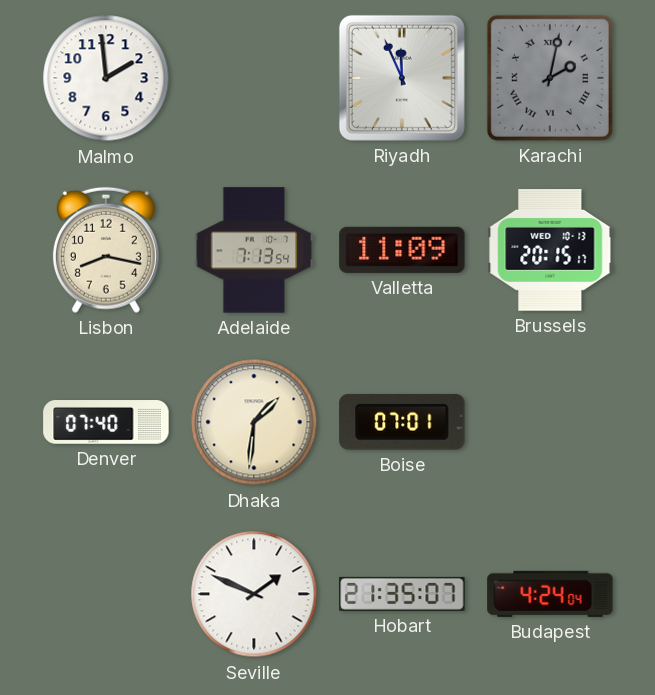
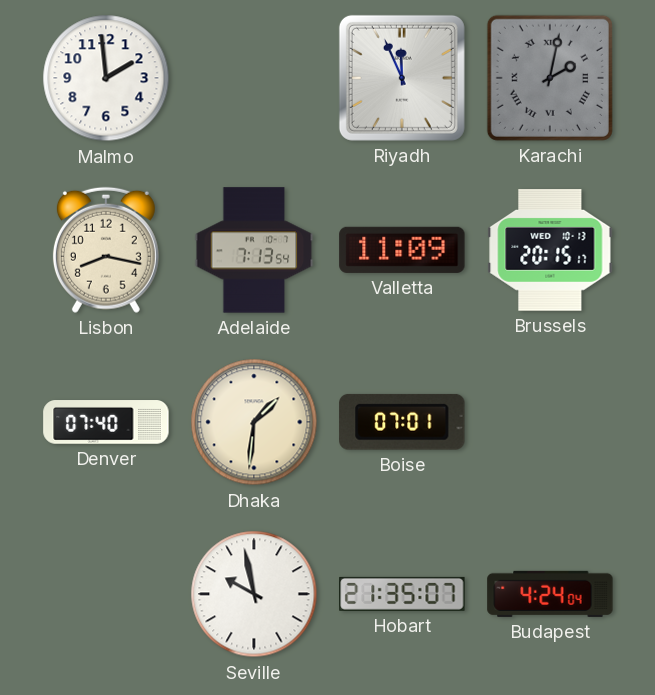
Seville: 1:49 -> 9:58 (254, 594)
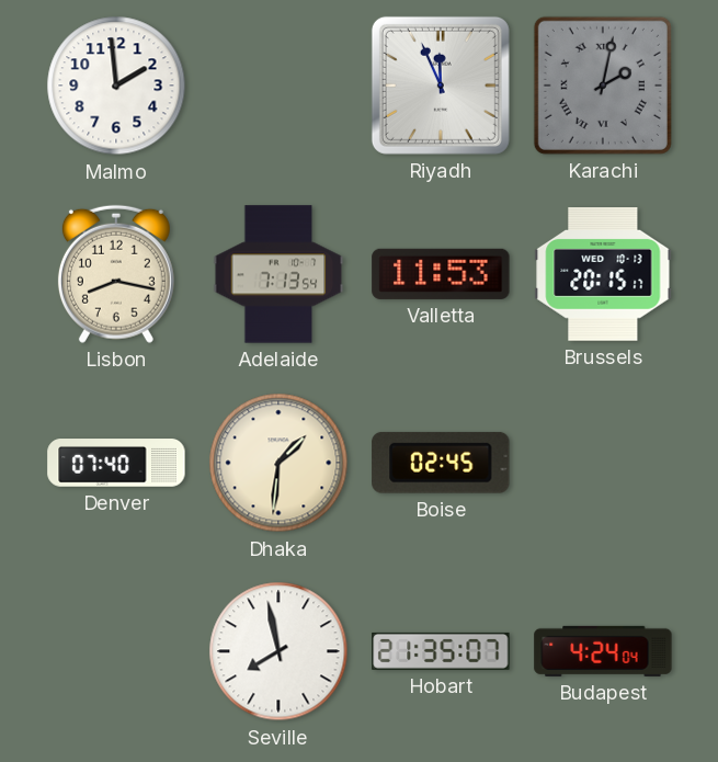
Valletta: 11:09 -> 11:53 (441, 274)
Boise: 07:01 -> 02:45 (441, 463)
Seville: 9:58 -> 7:58 (278, 651)
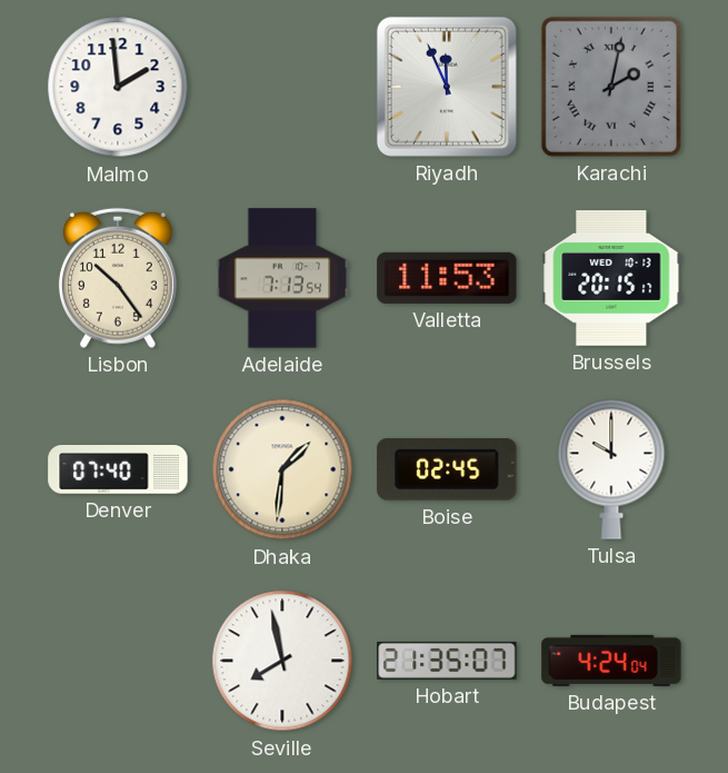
Lisbon: 8:17 -> 10:24 (118, 278)
Tulsa: none -> 10:00 (611, 469)
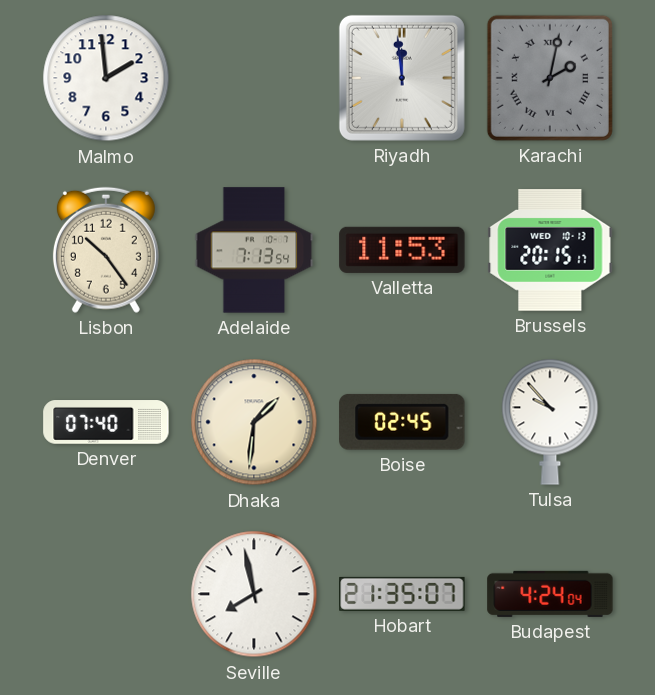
Riyadh: 11:56 -> 11:59 (402, 78)
Tulsa: 10:00 -> 9:53 (550, 422)
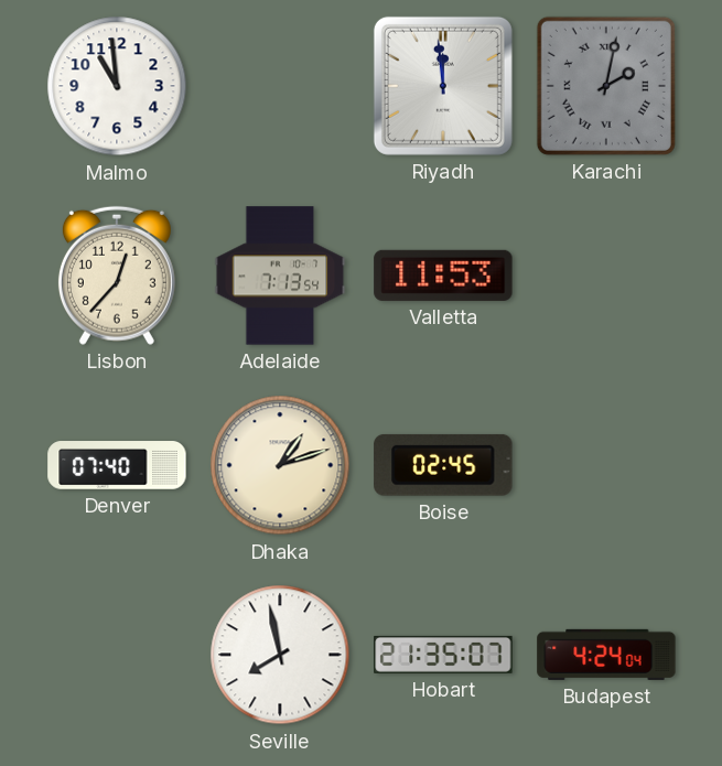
Malmo: 1:59 -> 10:59 (117, 86)
Lisbon: 10:24 -> 12:37 (117, 276)
Brussels: 20:15 -> none (550, 251)
Dhaka: 1:31 -> 1:12 (280, 465)
Tulsa: 9:53 -> none (550, 422)
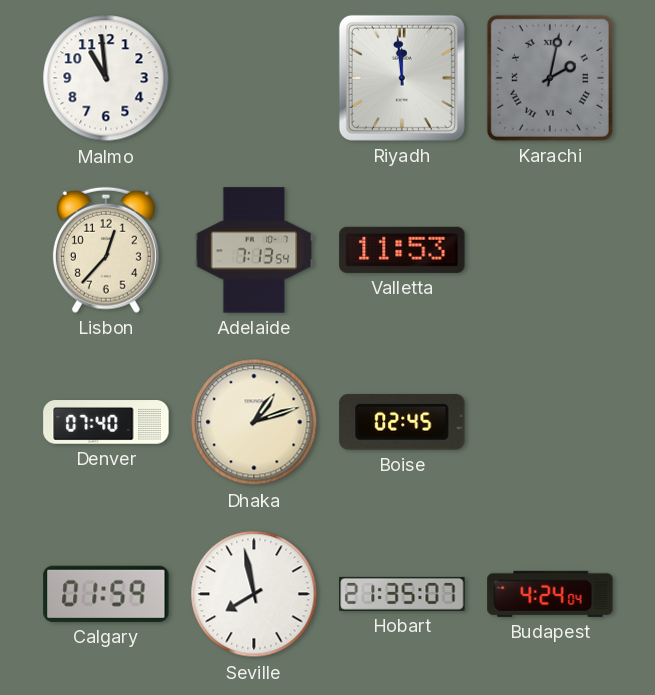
Calgary: none -> 01:59 (106, 594)
